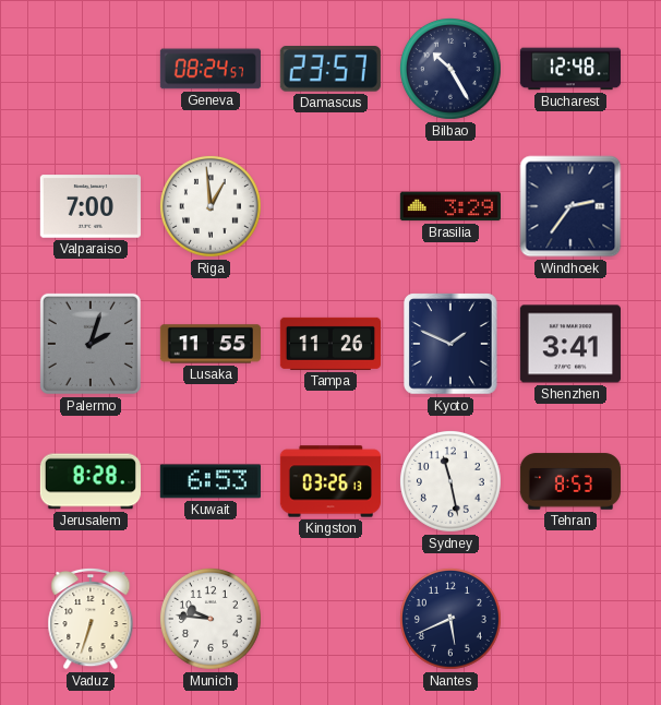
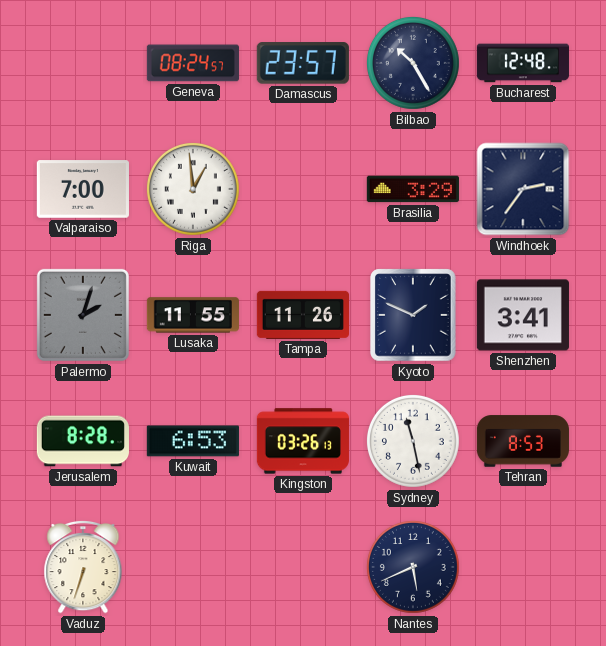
Munich: 9:46 -> none (211, 619)
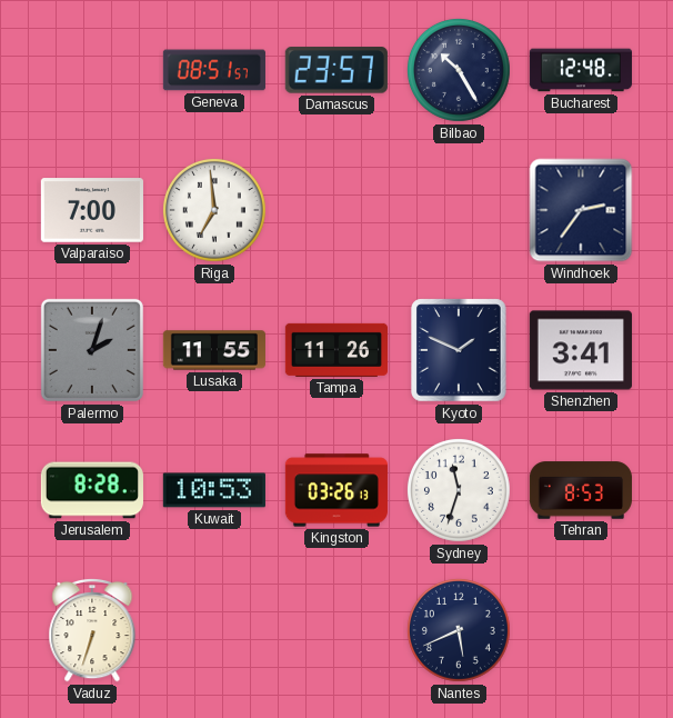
Geneva: 08:24 -> 08:51 (214, 70)
Riga: 12:59 -> 6:59 (214, 210)
Brasilia: 3:29 -> none (413, 189)
Kuwait: 6:53 -> 10:53 (214, 490)
Sydney: 11:28 -> 11:33 (459, 490)
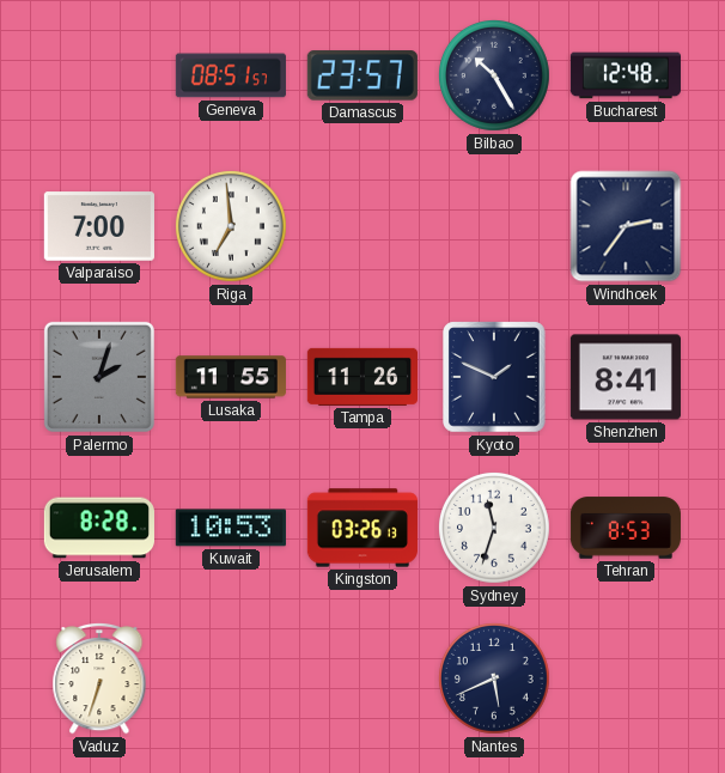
Shenzhen: 3:41 -> 8:41 (626, 377)
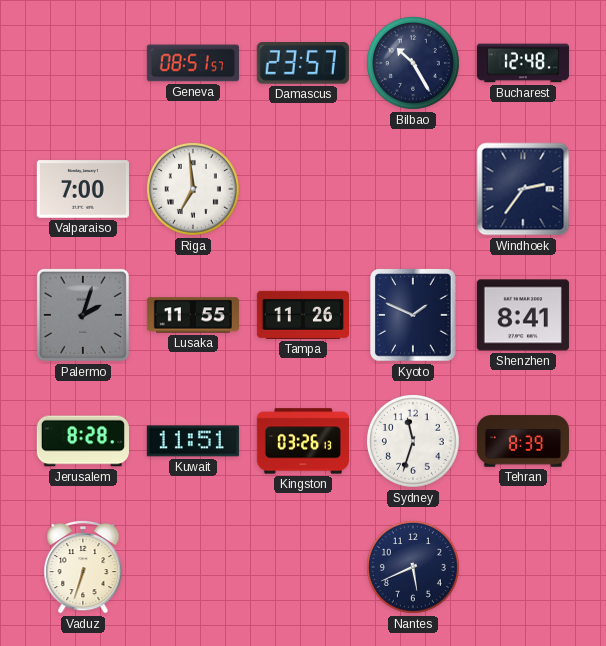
Kuwait: 10:53 -> 11:51 (193, 441)
Tehran: 8:53 -> 8:39 (523, 441)
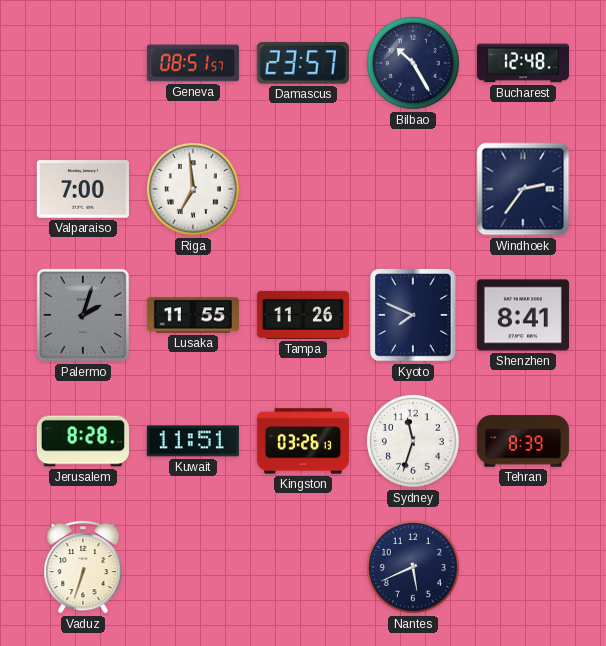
Kyoto: 1:49 -> 7:49 (413, 315)
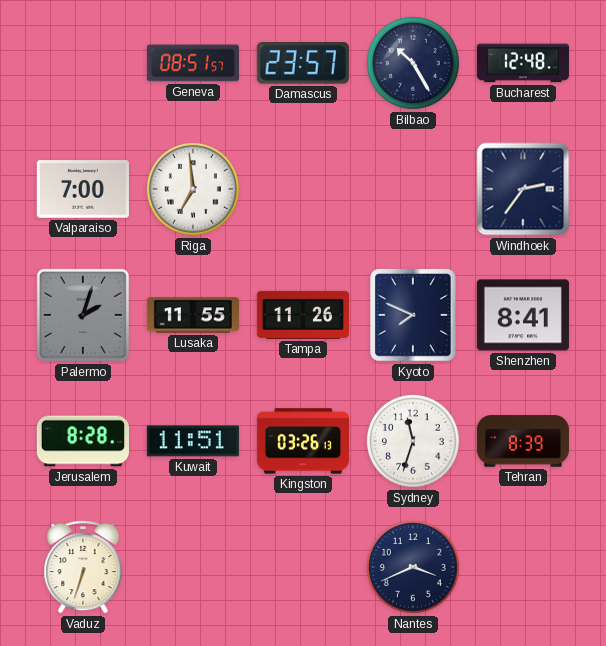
Nantes: 5:41 -> 3:41 (413, 567)
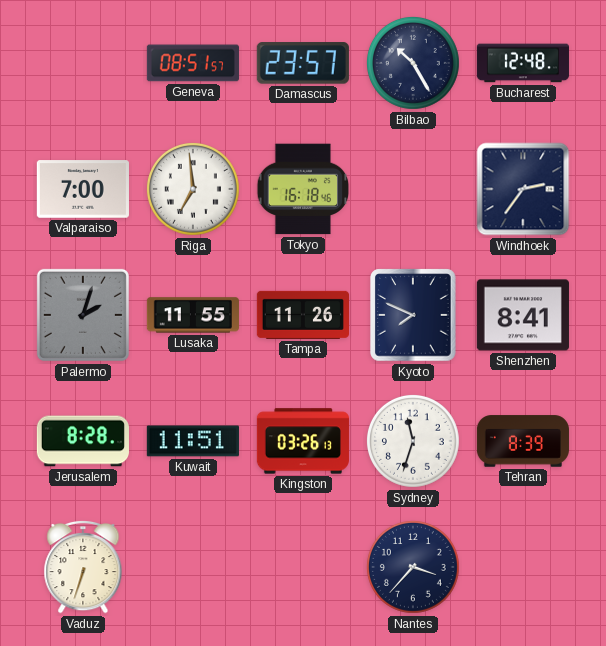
Tokyo: none -> 16:18 (303, 189)
Nantes: 3:41 -> 3:37 (413, 567)
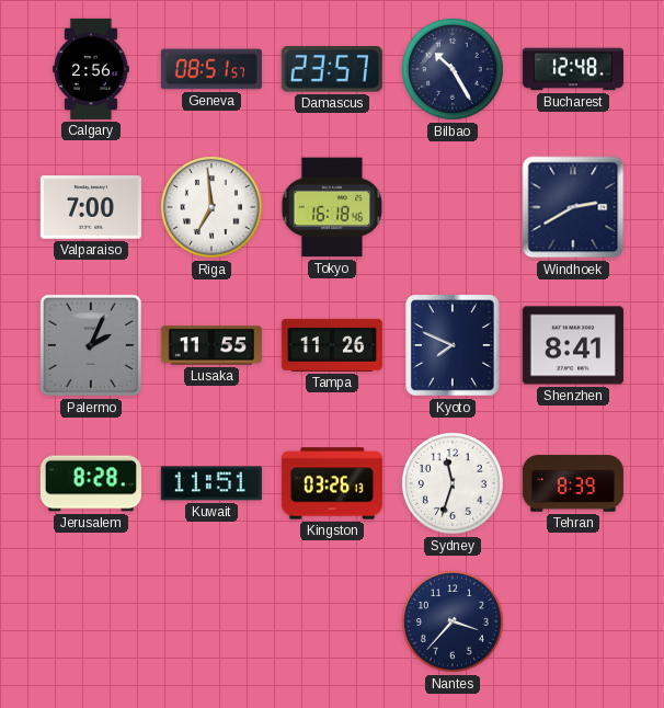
Calgary: none -> 2:56 (91, 69)
Windhoek: 2:36 -> 2:40 (573, 207)
Palermo: 2:03 -> 2:04 (91, 345)
Vaduz: 6:33 -> none (83, 567)
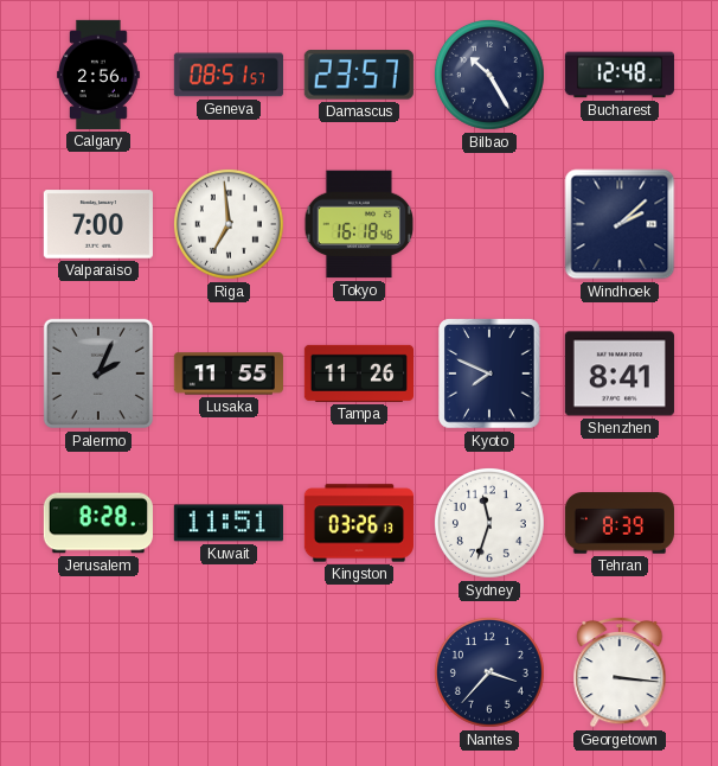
Windhoek: 2:40 -> 2:08 (620, 224)
Georgetown: none -> 3:16 (620, 672)
